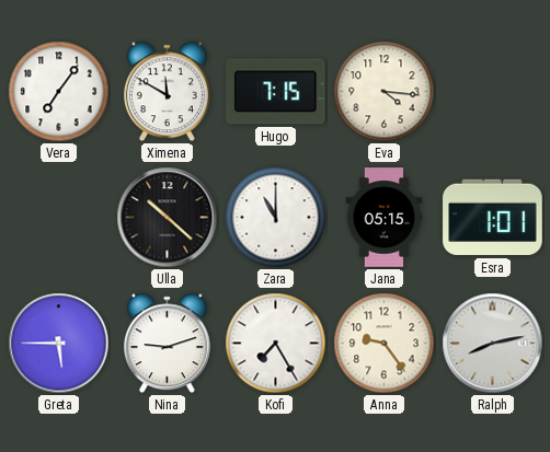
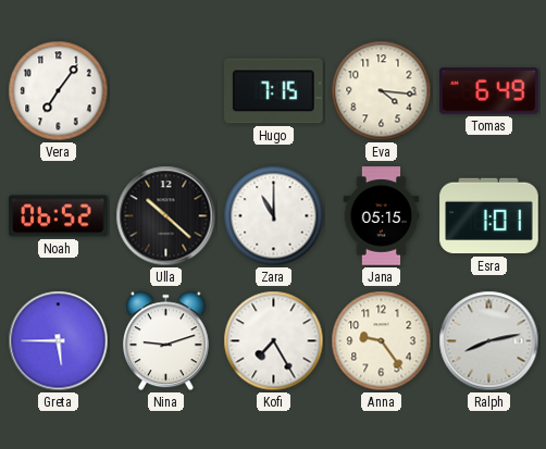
Ximena: 11:50 -> none (167, 92)
Tomas: none -> 6:49 (489, 91)
Noah: none -> 06:52 (59, 216)
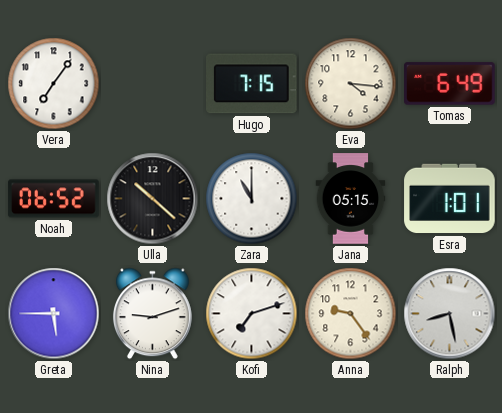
Kofi: 7:25 -> 7:12 (252, 314)
Ralph: 8:13 -> 8:28 (450, 314)
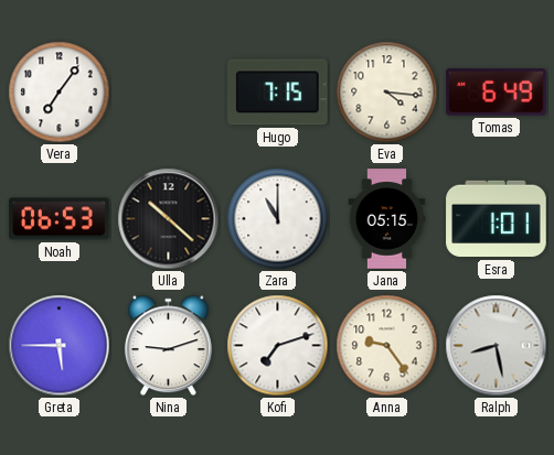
Noah: 06:52 -> 06:53 (60, 219)
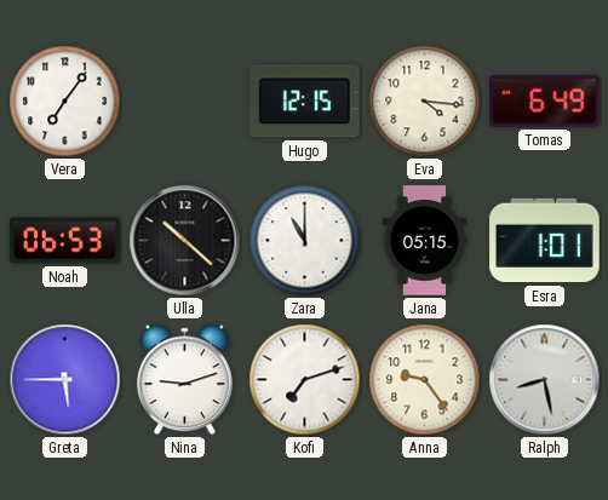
Hugo: 7:15 -> 12:15 (305, 102)
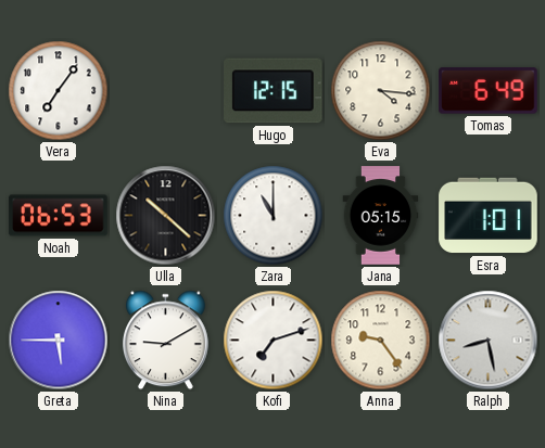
Nina: 9:12 -> 9:10 (165, 341)
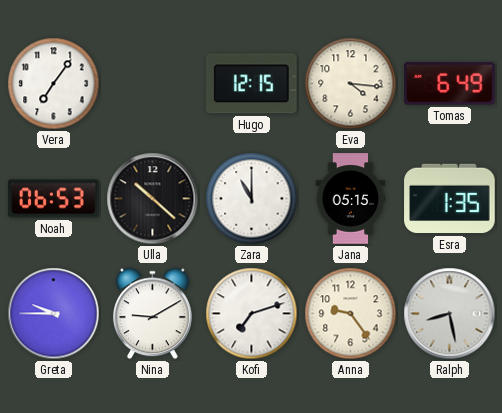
Esra: 1:01 -> 1:35 (450, 199)
Greta: 5:45 -> 9:45 (54, 314)
